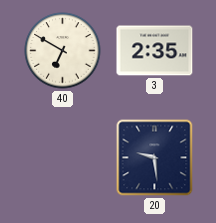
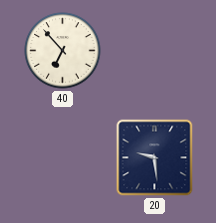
40: 6:50 -> 6:53 (63, 51)
3: 2:35 -> none (155, 51)
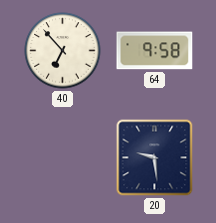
64: none -> 9:58 (155, 51)
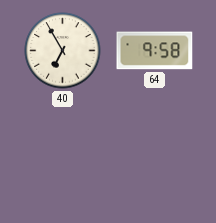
40: 6:53 -> 6:55 (63, 51)
20: 9:29 -> none (155, 158)
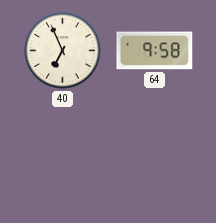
40: 6:55 -> 6:56 (63, 51)
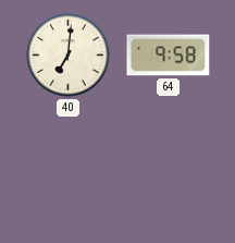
40: 6:56 -> 7:01 (69, 56)
